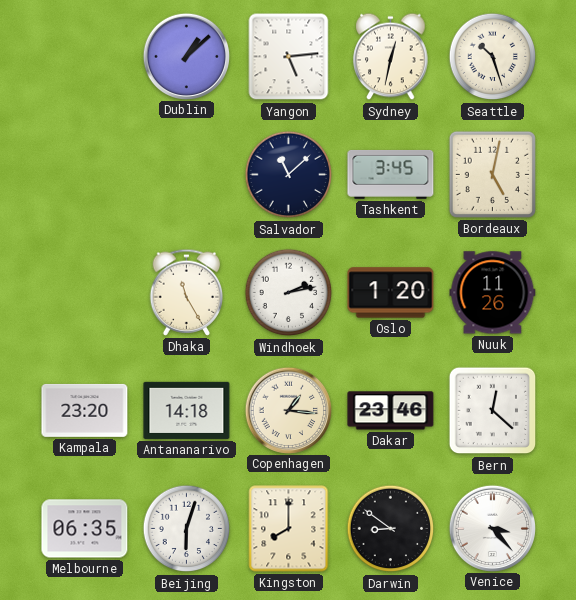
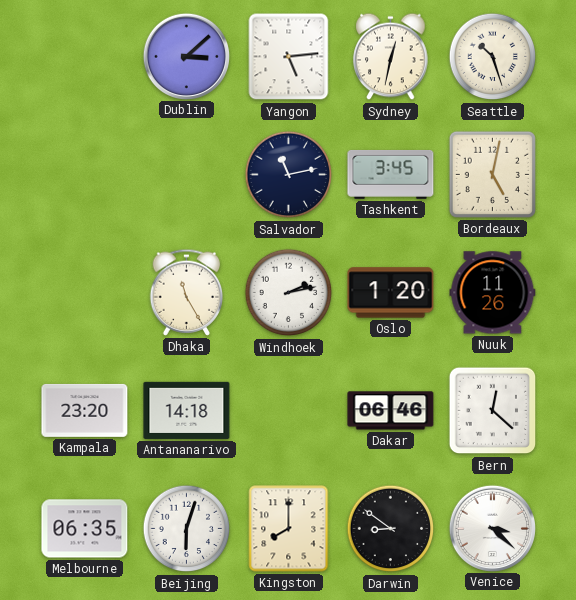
Dublin: 1:08 -> 3:08 (186, 56)
Salvador: 11:08 -> 11:13 (289, 175)
Copenhagen: 1:16 -> none (288, 410)
Dakar: 23:46 -> 06:46 (391, 411)
Venice: 3:23 -> 3:22 (492, 528)
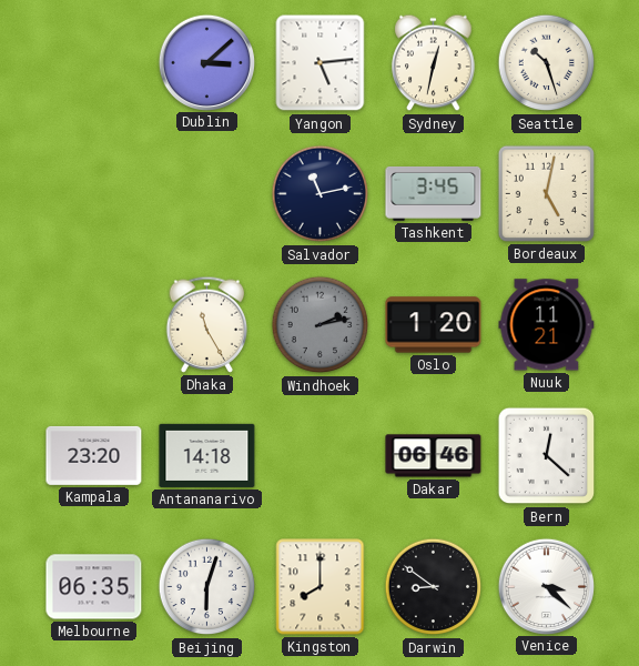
Windhoek dial: white -> grey (321, 325)
Nuuk: 11:26 -> 11:21 (547, 325)
